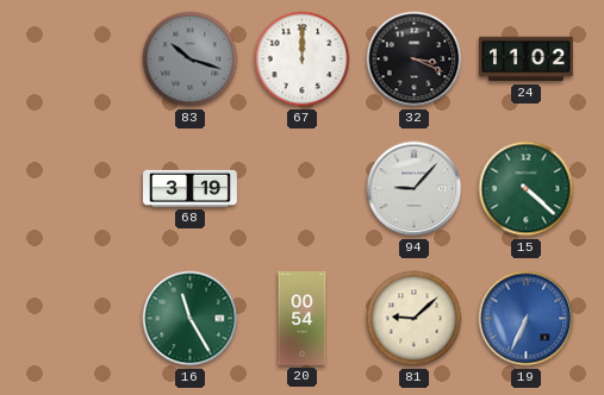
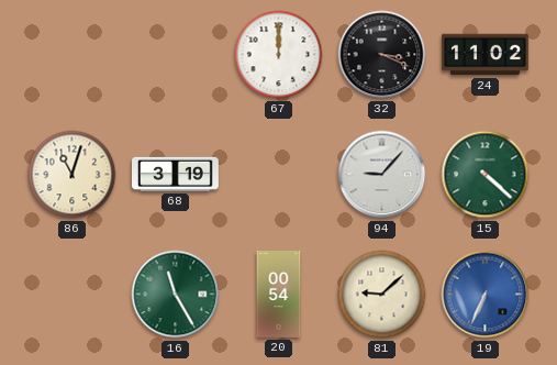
83: 10:18 -> none (191, 59)
86: none -> 11:03 (73, 175)
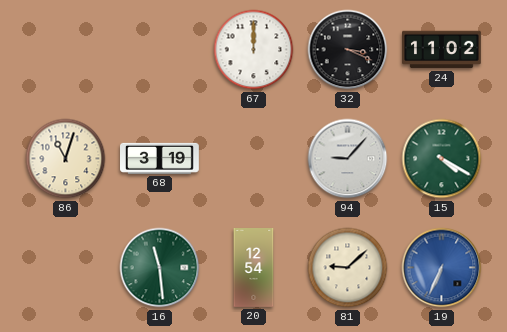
15: 4:22 -> 4:20 (442, 159)
16: 11:25 -> 11:29 (160, 268)
20: 00:54 -> 12:54 (254, 268)
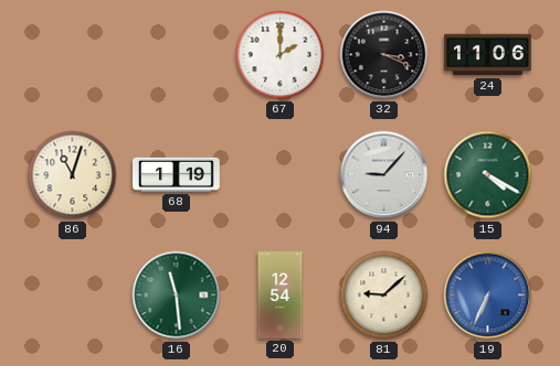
67: 12:00 -> 2:00 (281, 55)
24: 11:02 -> 11:06 (488, 55)
68: 3:19 -> 1:19 (177, 174)
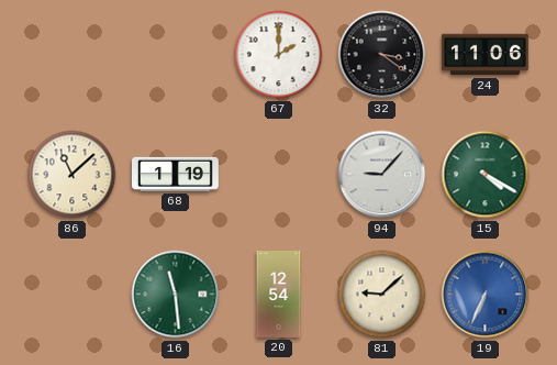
32: 3:19 -> 3:21 (382, 55)
86: 11:03 -> 11:08 (73, 175)
